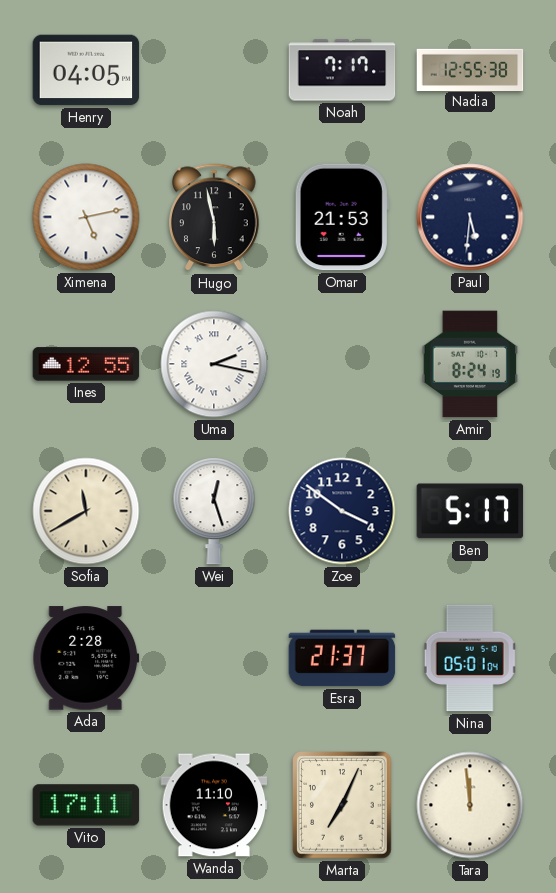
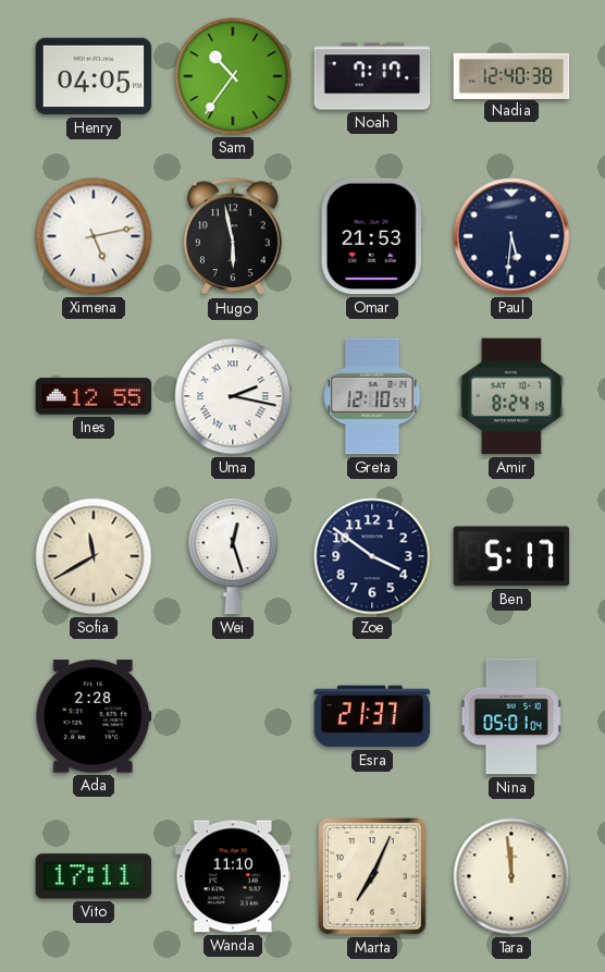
Sam: none -> 10:36 (233, 76)
Nadia: 12:55 -> 12:40 (511, 75)
Greta: none -> 12:10 (372, 396)
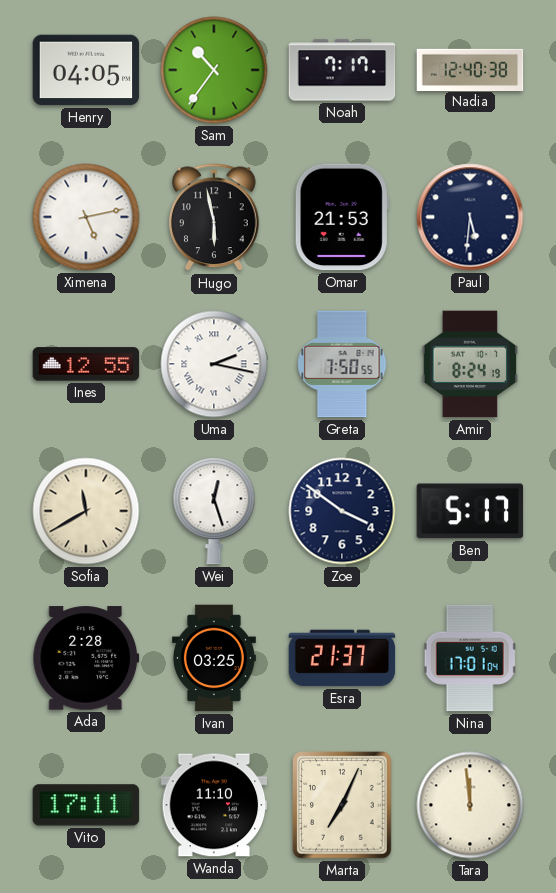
Greta: 12:10 -> 7:50 (342, 364)
Ivan: none -> 03:25 (214, 658)
Nina: 05:01 -> 17:01 (470, 658)
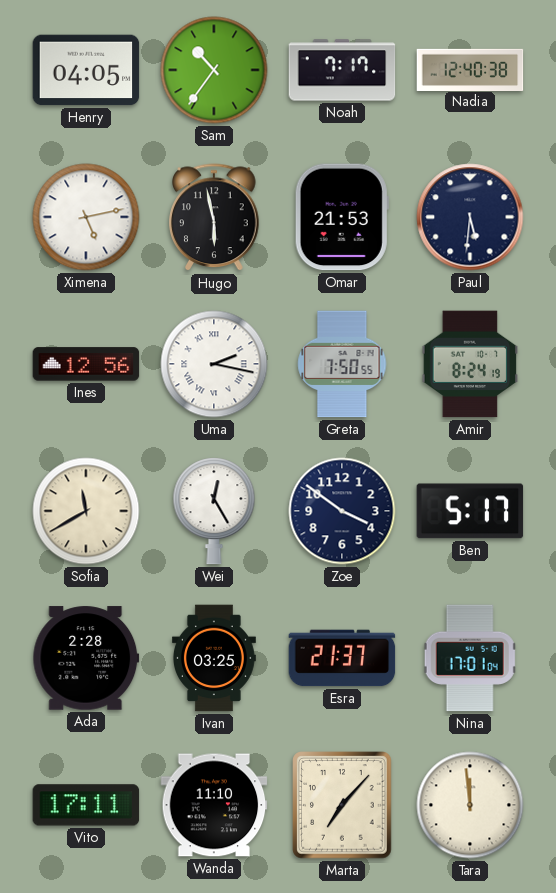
Ines: 12:55 -> 12:56 (86, 364)
Wei: 12:27 -> 12:25 (214, 511)
Marta: 7:04 -> 7:07 (342, 805)
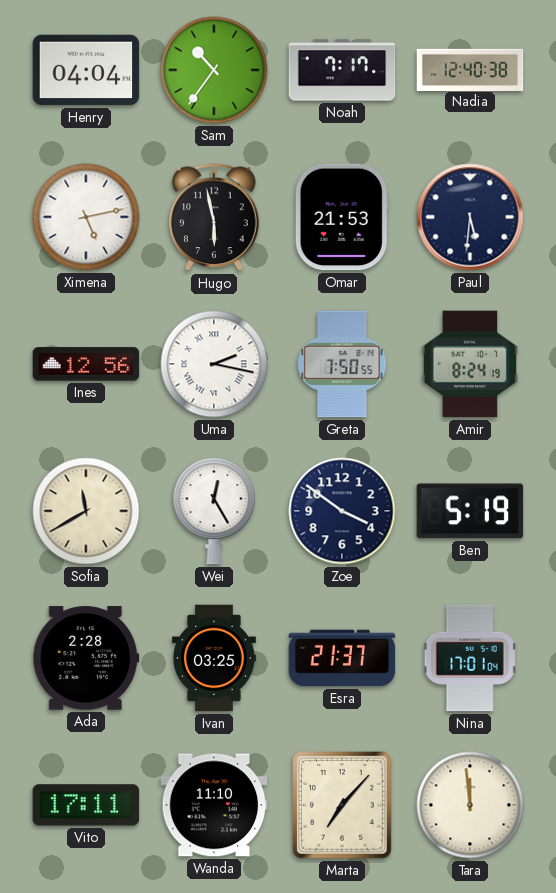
Henry: 04:05 -> 04:04 (86, 70)
Ben: 5:17 -> 5:19 (470, 511)
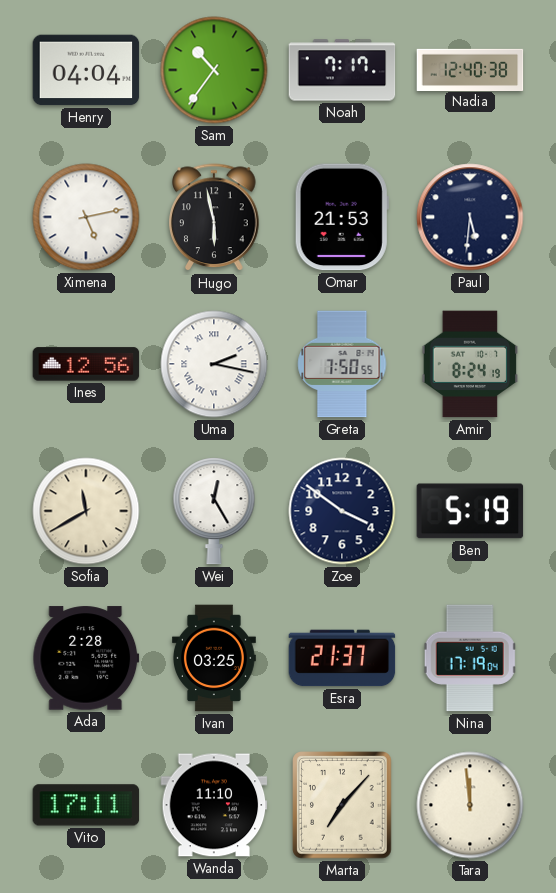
Nina: 17:01 -> 17:19 (470, 658)
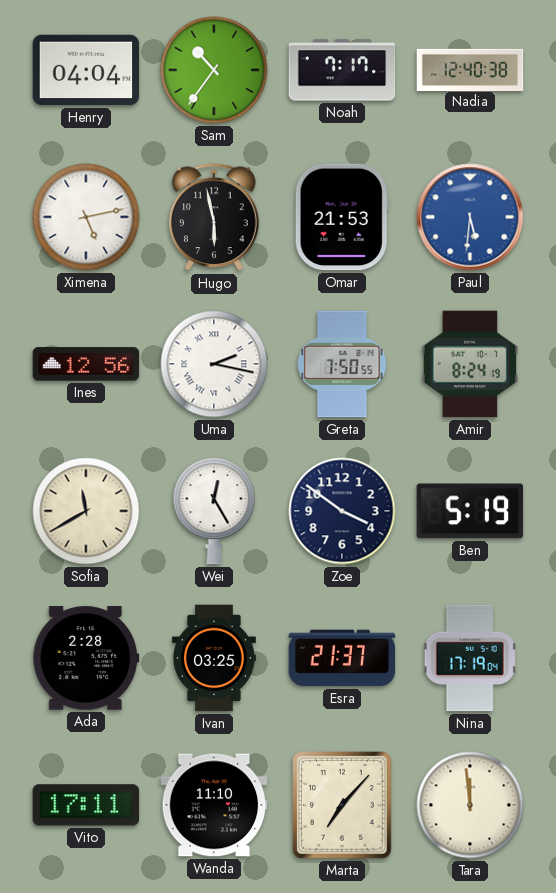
Paul dial: navy -> blue (470, 217)
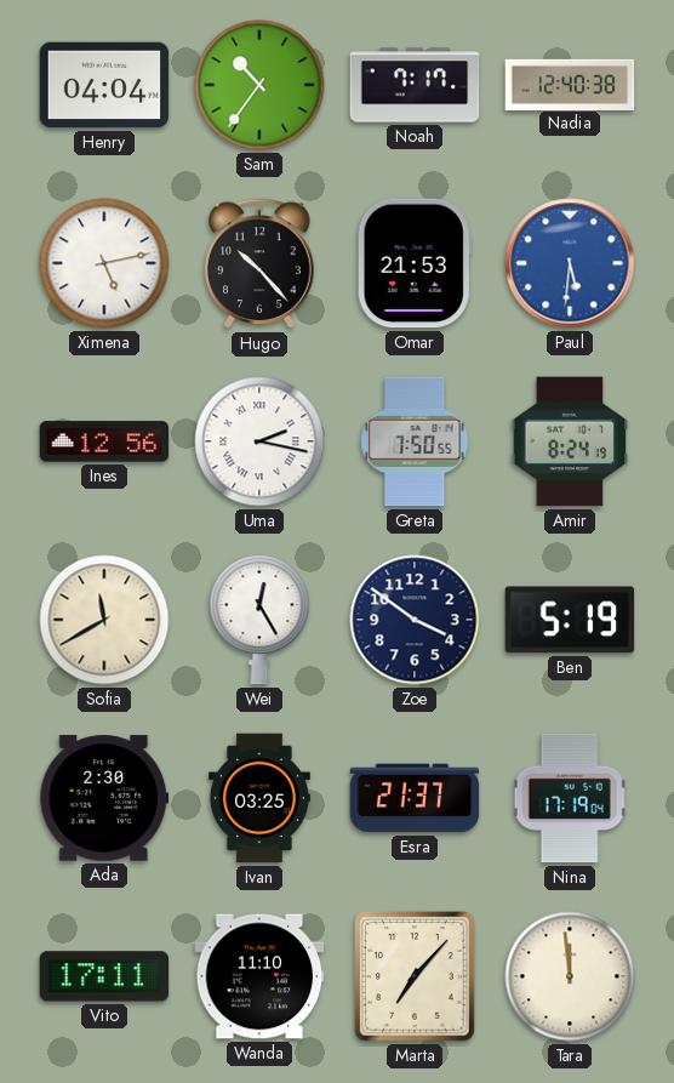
Hugo: 5:58 -> 10:23 (259, 264)
Ada: 2:28 -> 2:30 (104, 798)
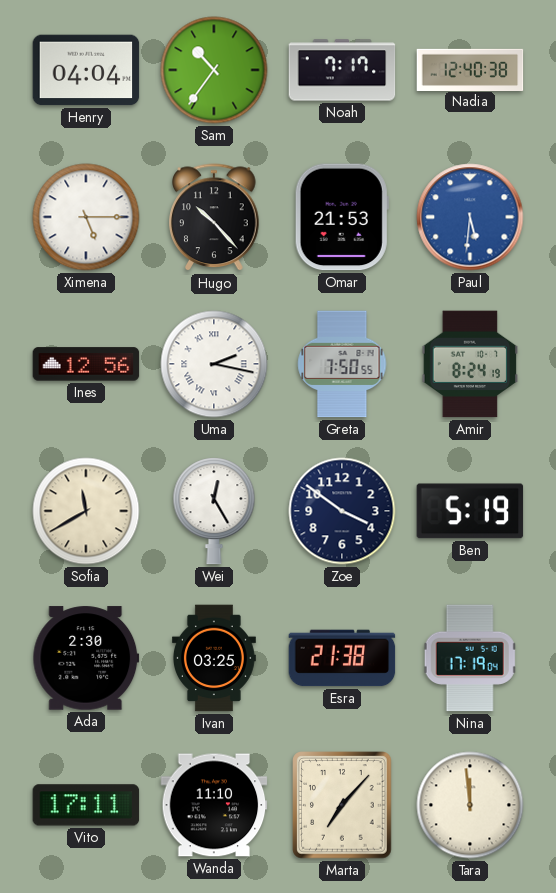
Ximena: 5:13 -> 5:15 (86, 217)
Esra: 21:37 -> 21:38 (342, 658)
